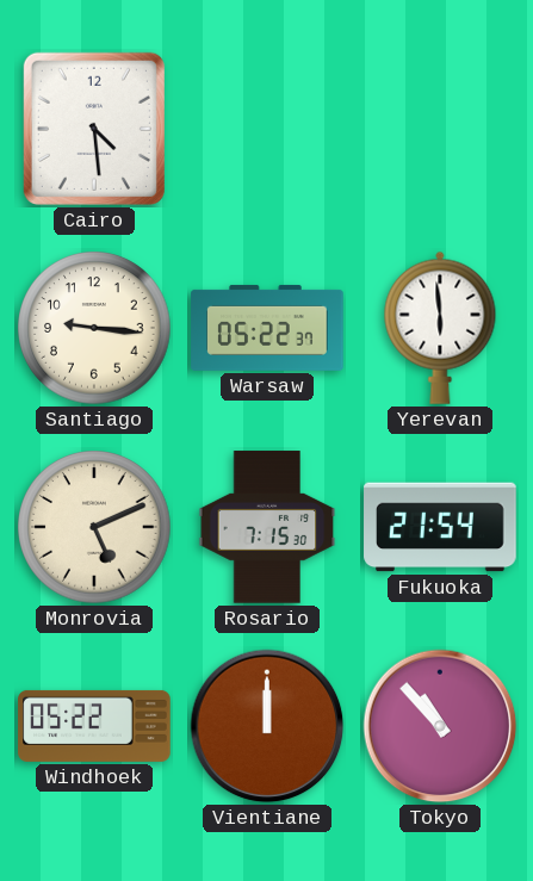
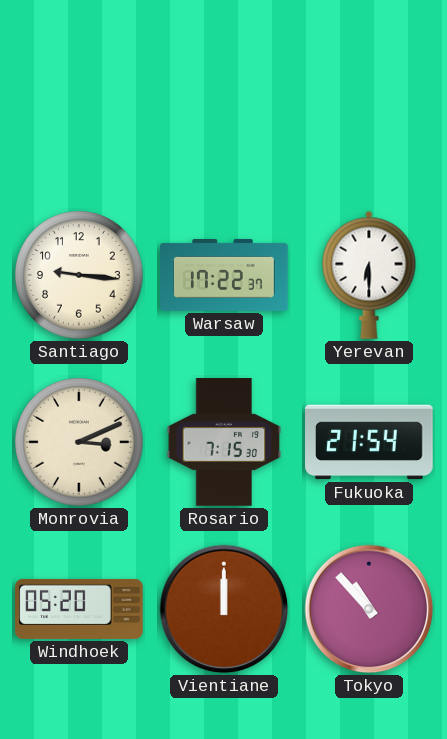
Cairo: 4:29 -> none (94, 129)
Warsaw: 05:22 -> 17:22 (224, 275)
Yerevan: 5:59 -> 6:30 (369, 275)
Monrovia: 5:11 -> 3:11 (79, 442)
Windhoek: 05:22 -> 05:20 (79, 609)
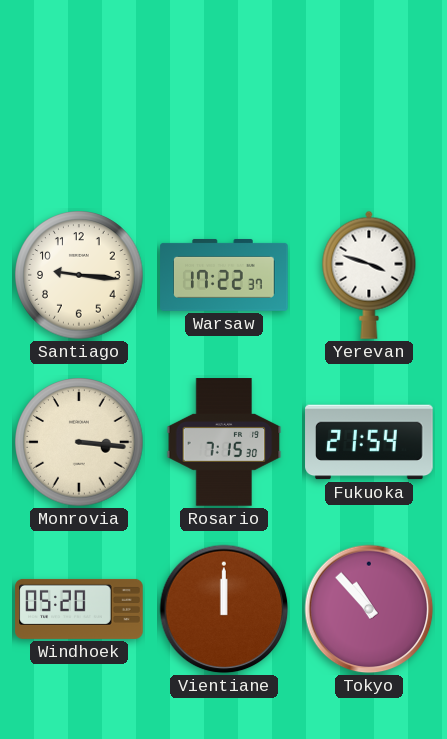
Yerevan: 6:30 -> 3:48 (369, 275)
Monrovia: 3:11 -> 3:16 (79, 442)
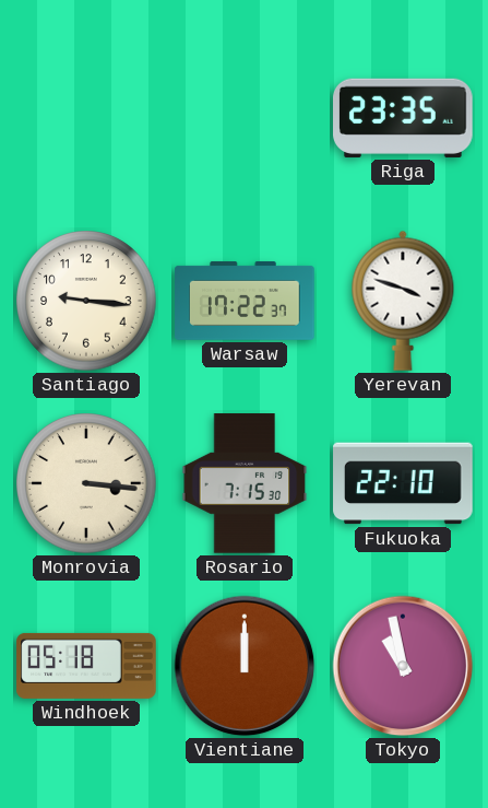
Riga: none -> 23:35 (404, 118)
Fukuoka: 21:54 -> 22:10 (403, 483)
Windhoek: 05:20 -> 05:18 (86, 666)
Tokyo: 10:53 -> 10:58 (403, 666)
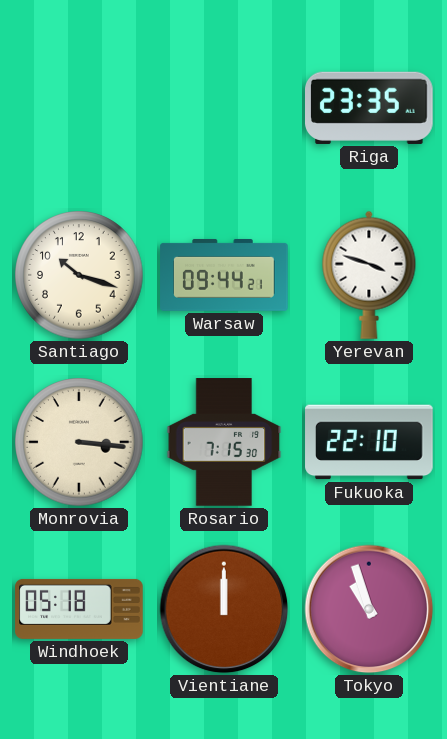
Santiago: 9:16 -> 10:18 (79, 275)
Warsaw: 17:22 -> 09:44 (224, 275)
Tokyo: 10:58 -> 10:57 (369, 609)
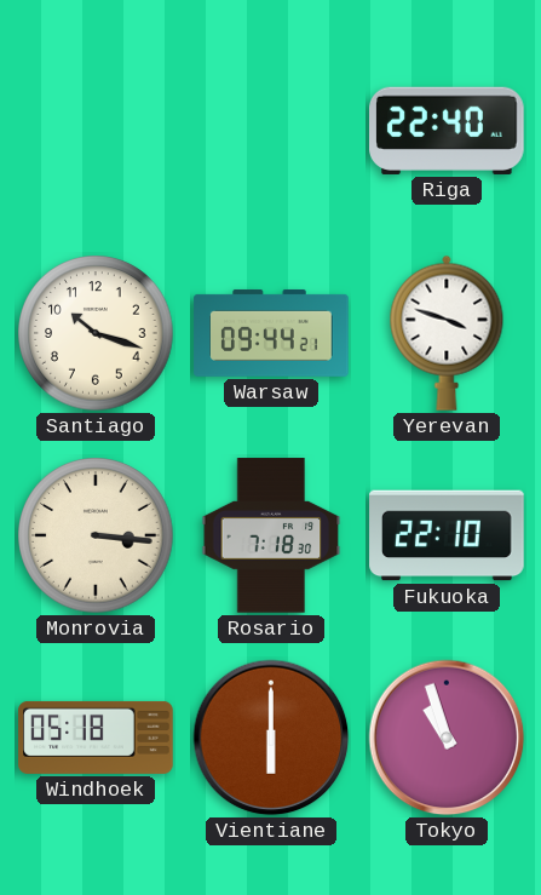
Riga: 23:35 -> 22:40 (448, 131)
Rosario: 7:15 -> 7:18 (271, 535)
Vientiane: 12:00 -> 6:00 (271, 738)
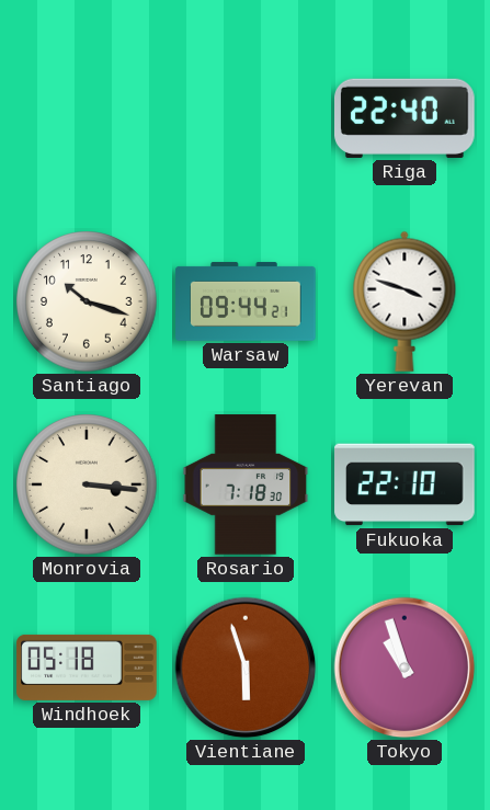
Vientiane: 6:00 -> 5:57 (246, 668)
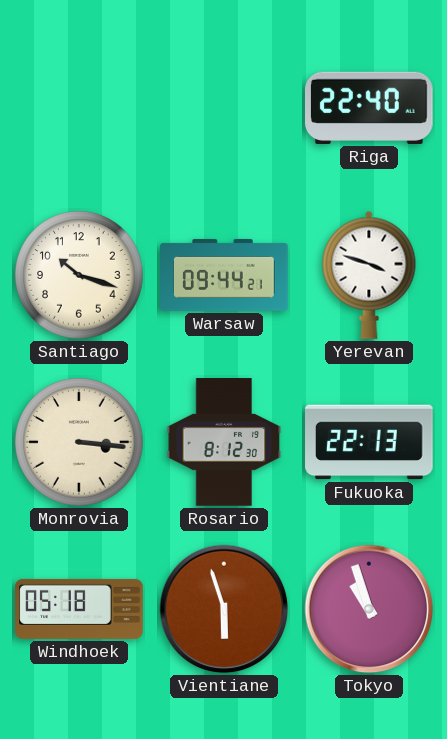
Rosario: 7:18 -> 8:12 (224, 442)
Fukuoka: 22:10 -> 22:13 (369, 442)
